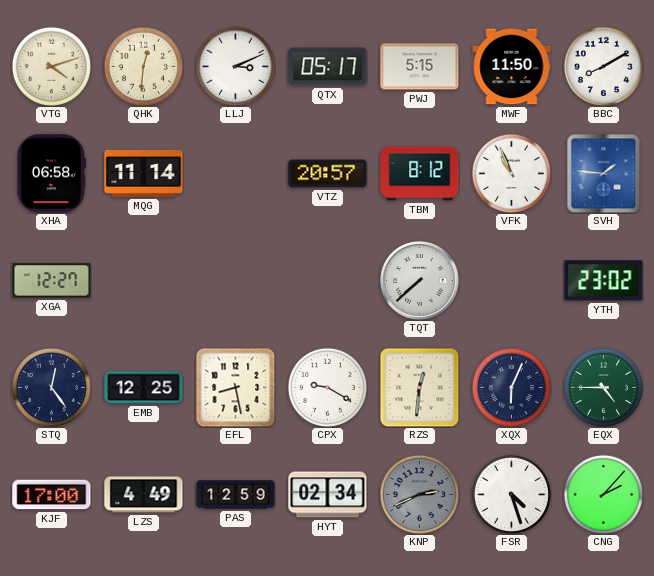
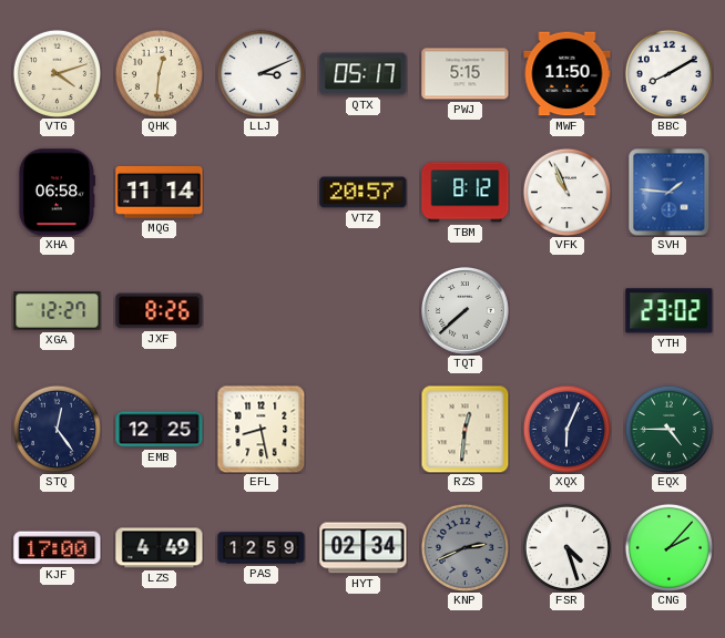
JXF: none -> 8:26 (160, 311)
CPX: 9:20 -> none (327, 387)
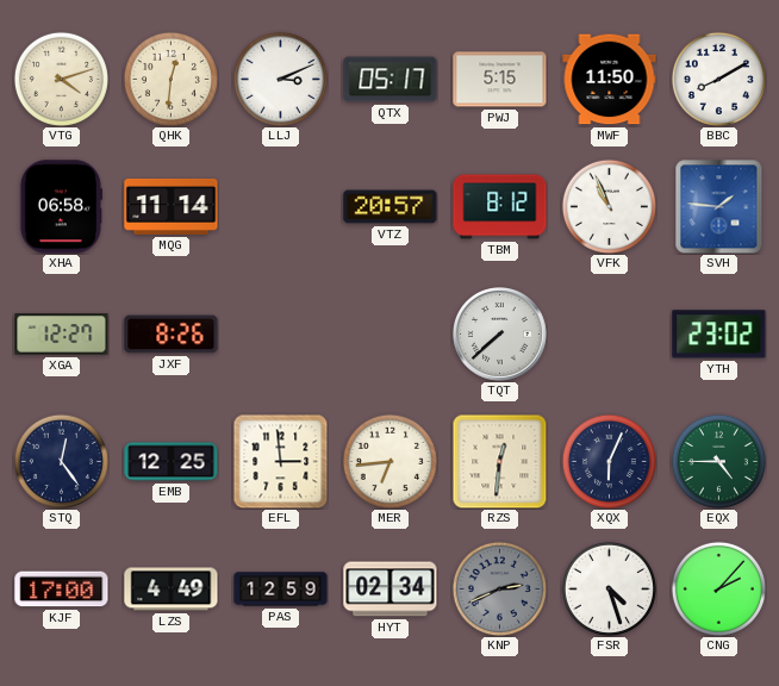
EFL: 8:28 -> 2:59 (280, 461)
MER: none -> 6:44 (389, 461)
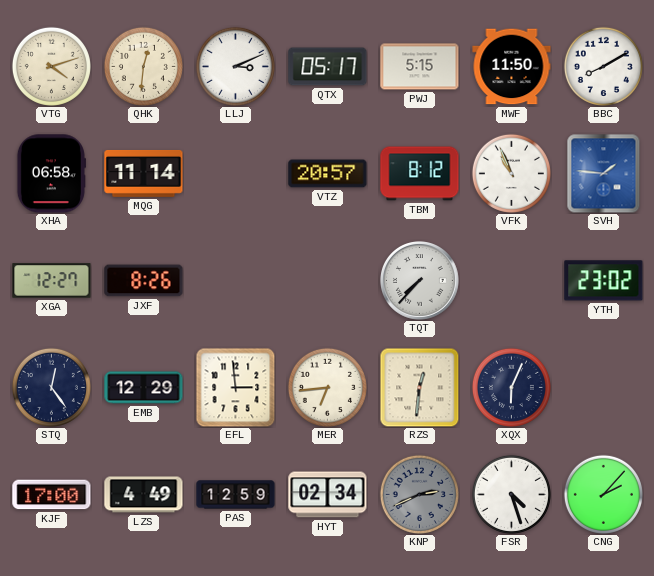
TQT: 7:38 -> 7:37 (420, 281)
EMB: 12:25 -> 12:29 (144, 388)
EQX: 4:45 -> none (718, 461)
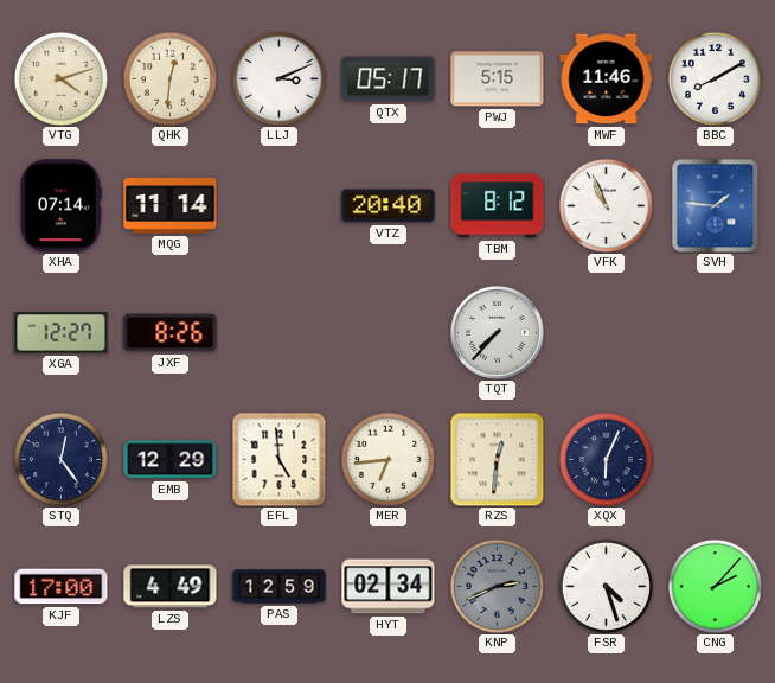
MWF: 11:50 -> 11:46 (607, 79)
XHA: 06:58 -> 07:14 (60, 206)
VTZ: 20:57 -> 20:40 (389, 206)
YTH: 23:02 -> none (604, 281)
EFL: 2:59 -> 4:59 (278, 459)
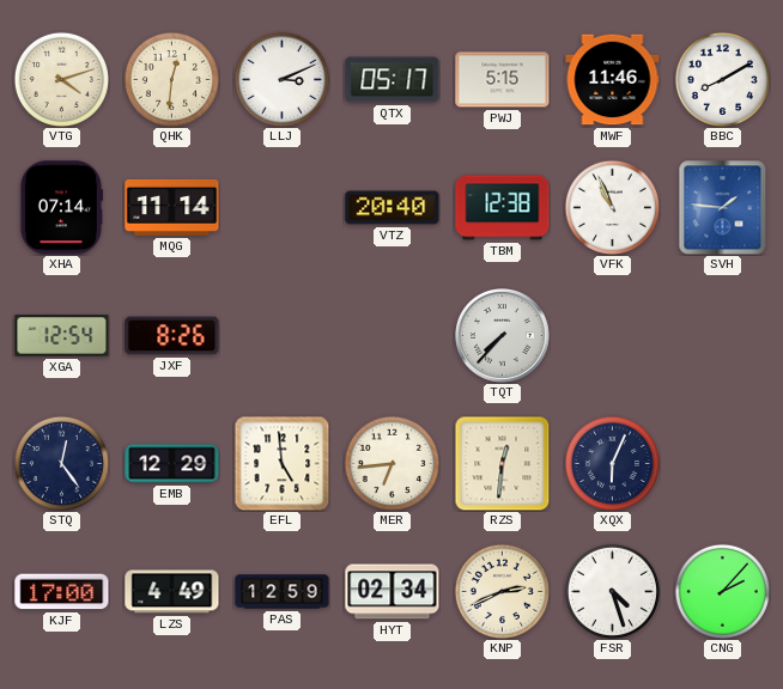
TBM: 8:12 -> 12:38 (503, 208)
XGA: 12:27 -> 12:54 (62, 336)
KNP dial: grey -> cream (502, 591)
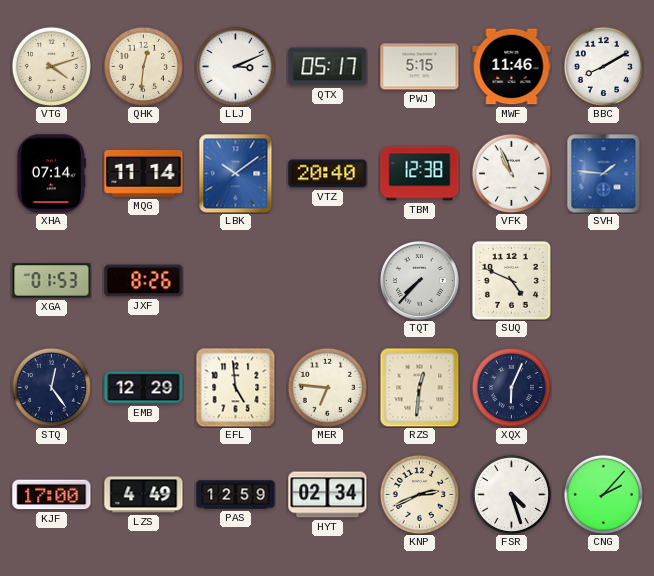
LBK: none -> 10:09 (236, 173)
XGA: 12:54 -> 01:53 (52, 281)
SUQ: none -> 4:49 (511, 280)
MER: 6:44 -> 6:46 (327, 387)
